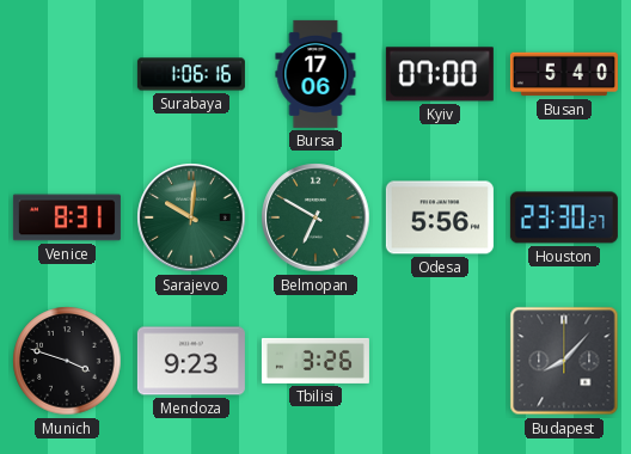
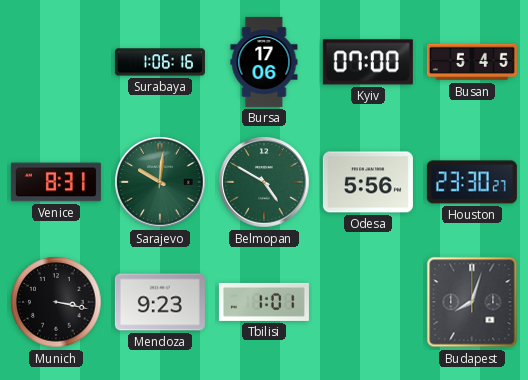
Busan: 5:40 -> 5:45 (472, 62)
Belmopan: 6:50 -> 4:50 (264, 182)
Munich: 3:48 -> 3:17 (56, 302)
Tbilisi: 3:26 -> 1:01 (264, 302)
Budapest: 8:07 -> 8:03 (472, 302)
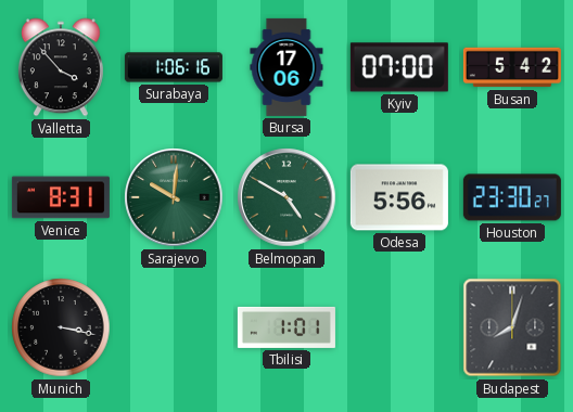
Valletta: none -> 3:53 (61, 67)
Busan: 5:45 -> 5:42 (512, 67)
Mendoza: 9:23 -> none (160, 302)
